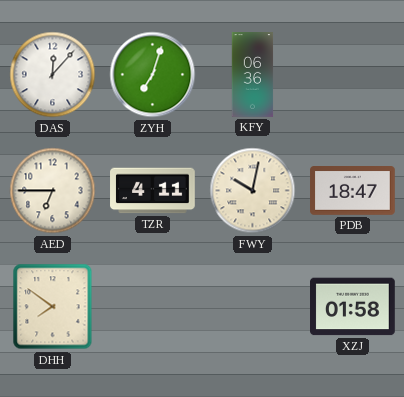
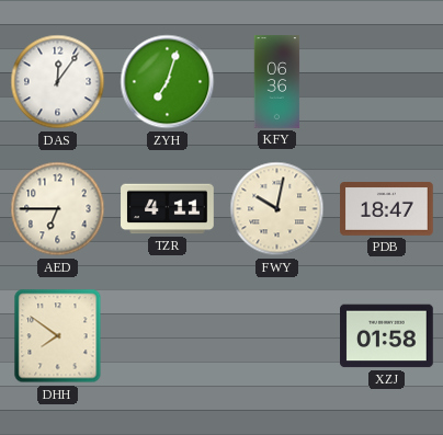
DAS: 12:07 -> 12:06 (58, 82)
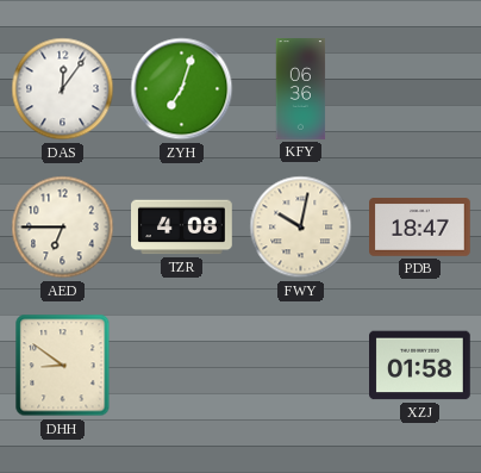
TZR: 4:11 -> 4:08 (182, 228)
DHH: 7:51 -> 8:51 (63, 366)
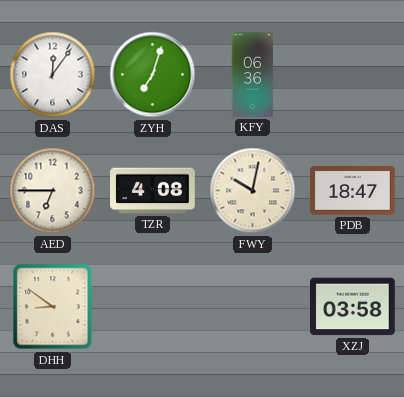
XZJ: 01:58 -> 03:58 (353, 307)
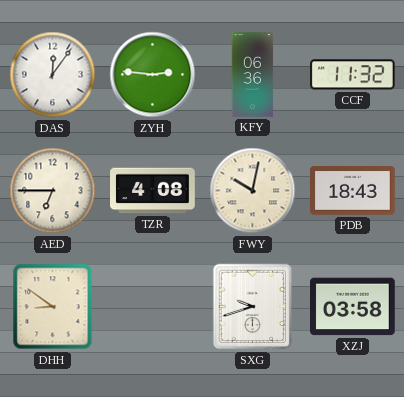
ZYH: 7:03 -> 2:46 (153, 75)
CCF: none -> 11:32 (353, 75)
PDB: 18:47 -> 18:43 (353, 191)
SXG: none -> 9:42 (253, 307)
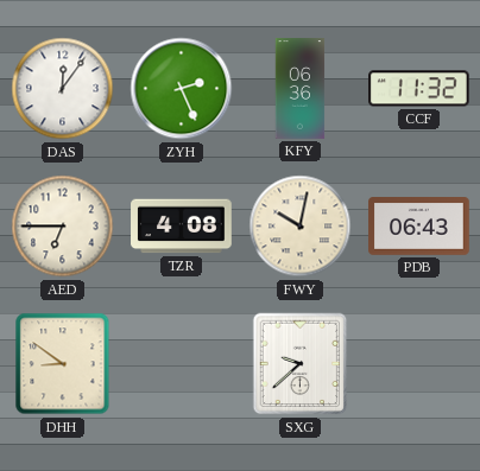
ZYH: 2:46 -> 2:26 (182, 89)
PDB: 18:43 -> 06:43 (419, 227)
SXG: 9:42 -> 9:38 (301, 364)
XZJ: 03:58 -> none (353, 307)
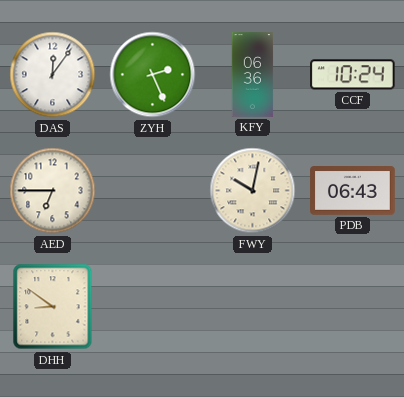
CCF: 11:32 -> 10:24 (353, 75)
TZR: 4:08 -> none (182, 227)
SXG: 9:38 -> none (301, 364)
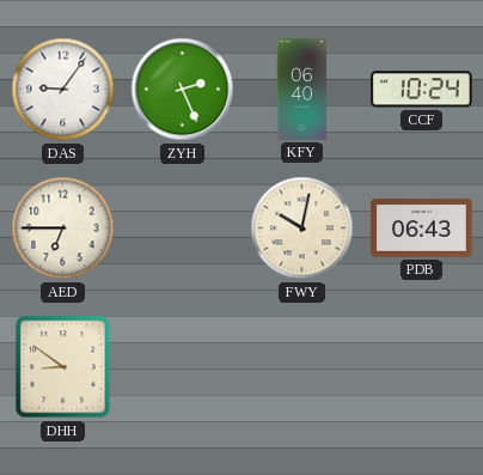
DAS: 12:06 -> 9:06 (63, 90)
KFY: 06:36 -> 06:40 (302, 90)
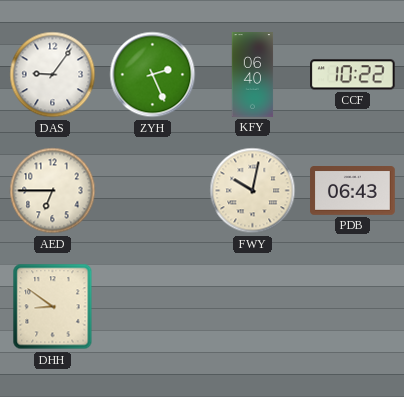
CCF: 10:24 -> 10:22 (353, 75)
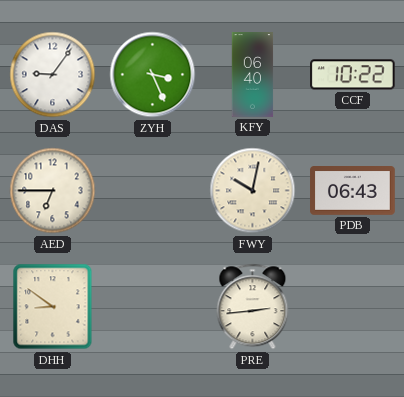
ZYH: 2:26 -> 3:26 (153, 75)
PRE: none -> 2:44 (253, 307)
